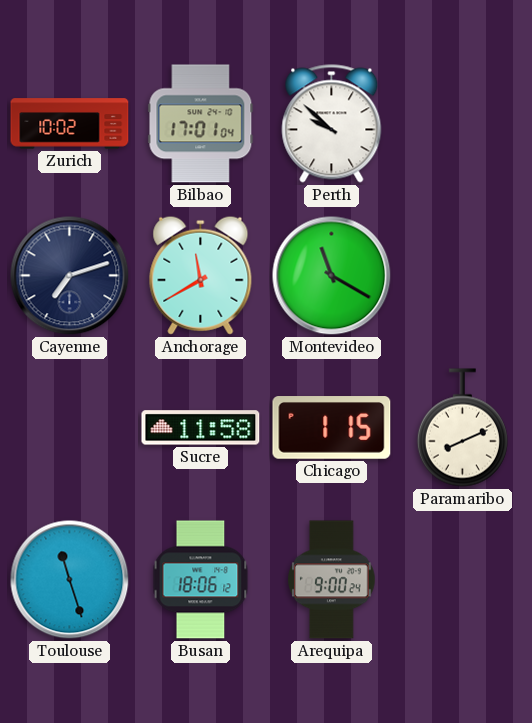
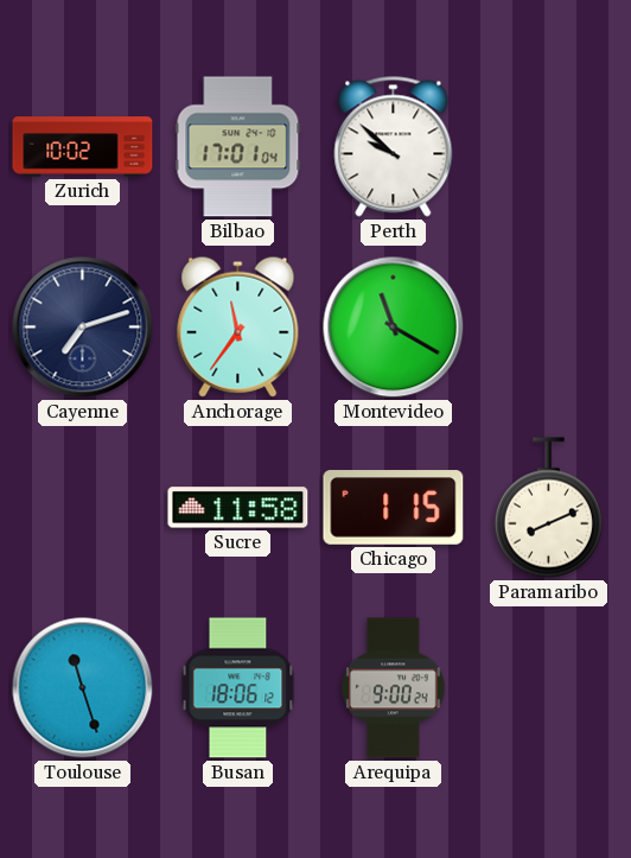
Anchorage: 11:40 -> 11:36 (238, 326)
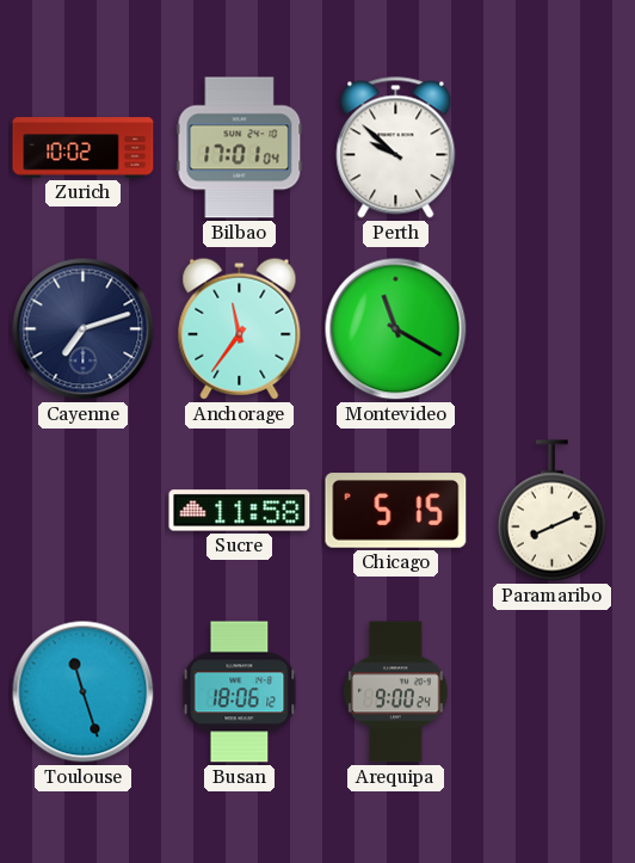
Chicago: 1:15 -> 5:15 (396, 511)
